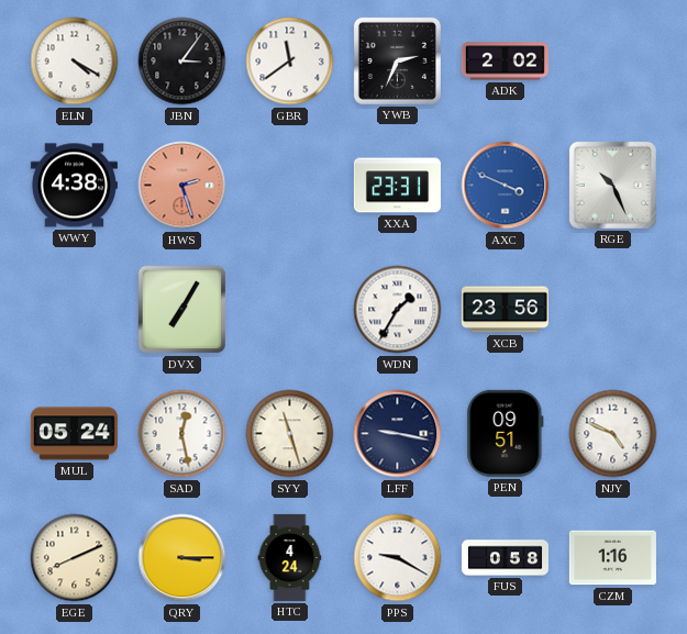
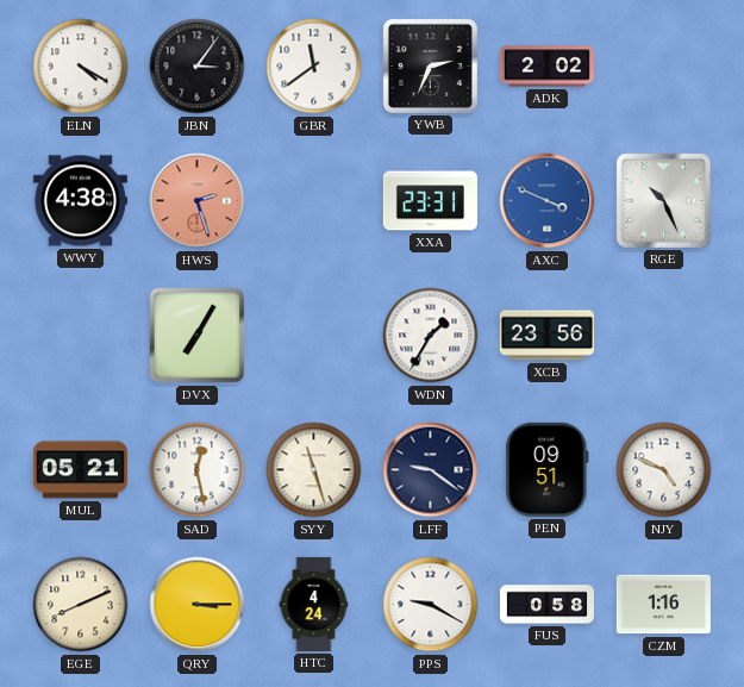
MUL: 05:24 -> 05:21 (80, 470)
LFF: 9:17 -> 9:21 (431, 470)
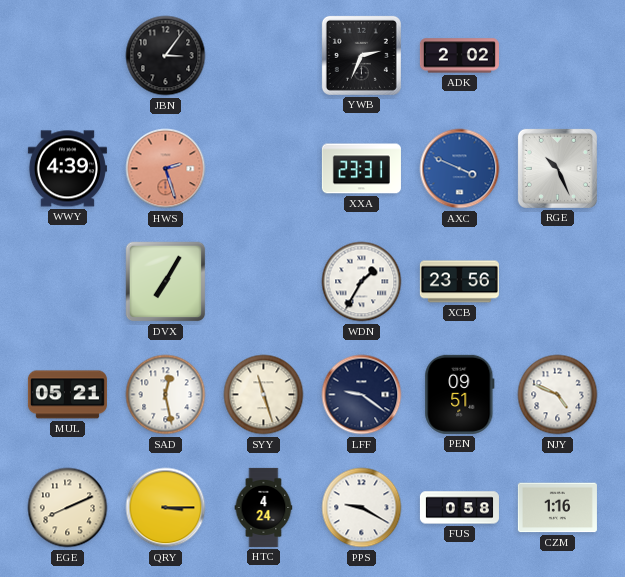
ELN: 4:20 -> none (81, 67)
GBR: 11:39 -> none (314, 67)
WWY: 4:38 -> 4:39 (67, 169)
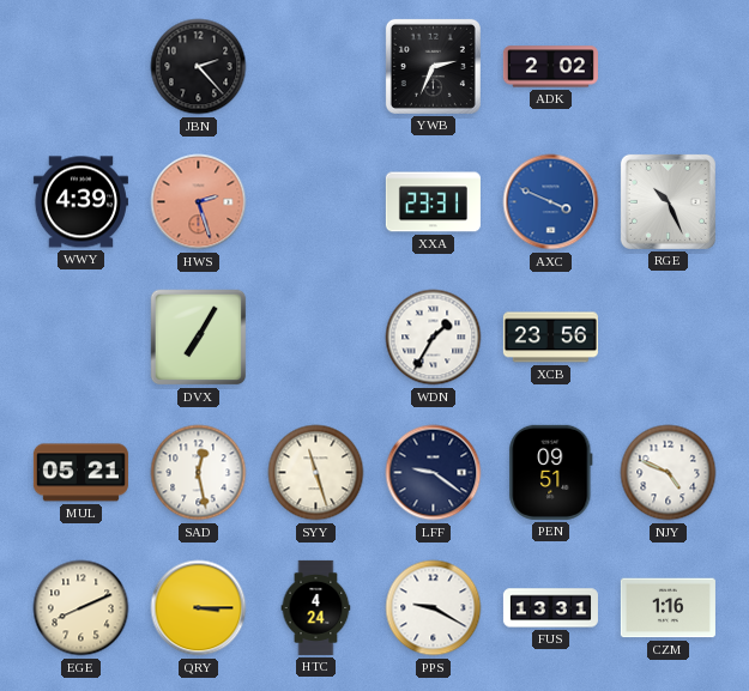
JBN: 3:06 -> 2:23 (199, 67)
FUS: 0:58 -> 13:31 (550, 608)
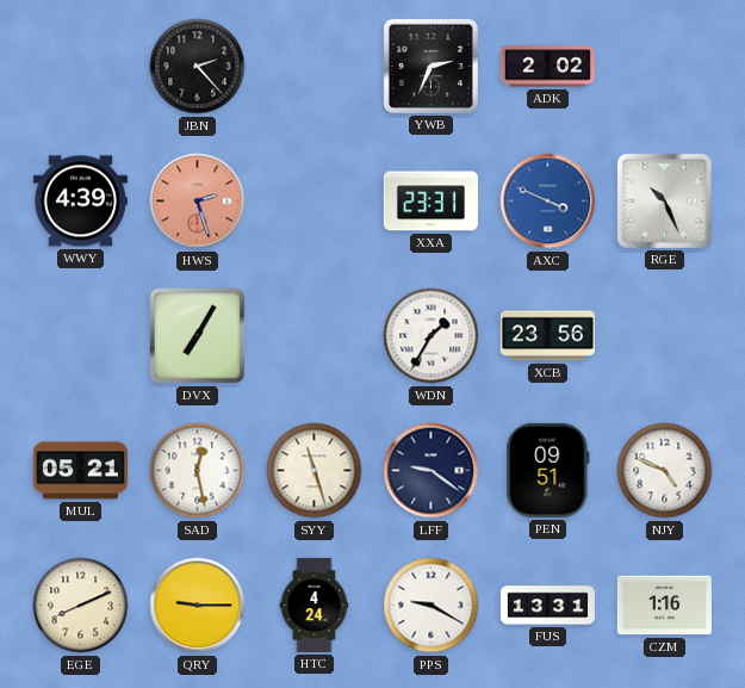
QRY: 3:15 -> 9:15 (198, 606)
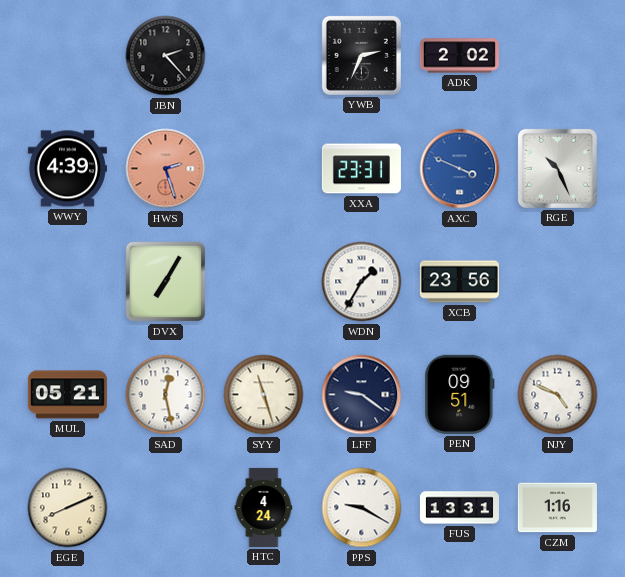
QRY: 9:15 -> none (198, 606)
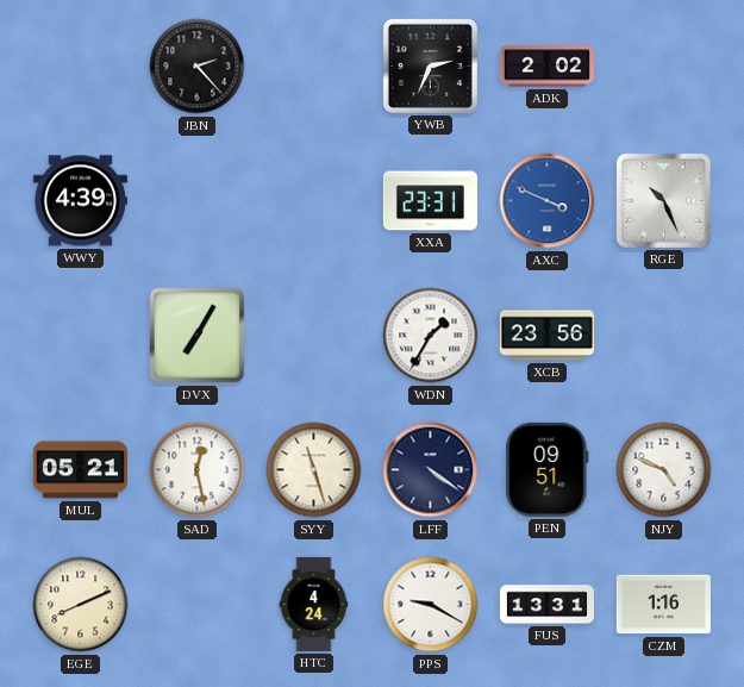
HWS: 2:27 -> none (166, 169)
LFF: 9:21 -> 4:21 (431, 470)
